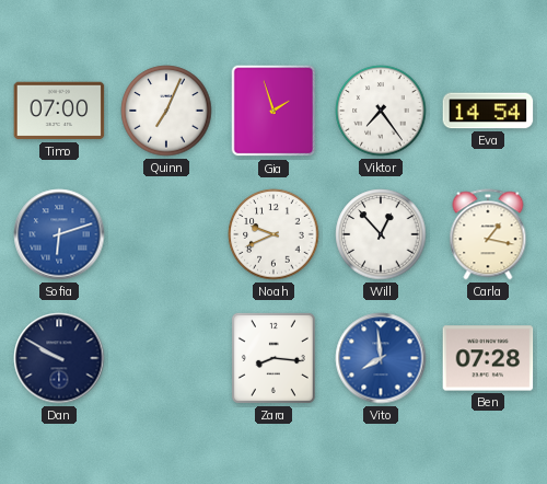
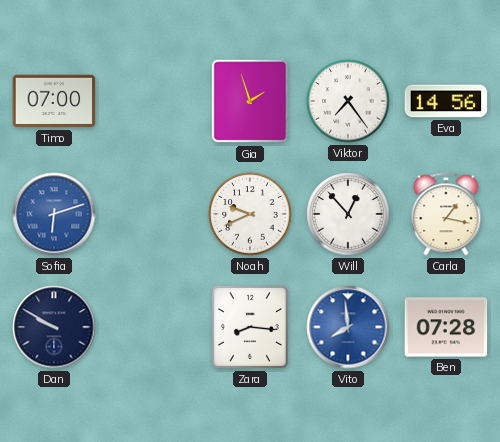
Quinn: 7:04 -> none (166, 111)
Eva: 14:54 -> 14:56 (446, 101)
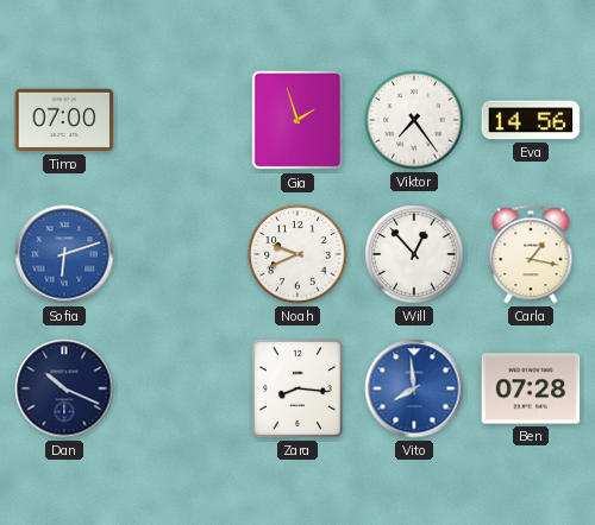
Dan: 9:50 -> 10:19 (64, 388)
